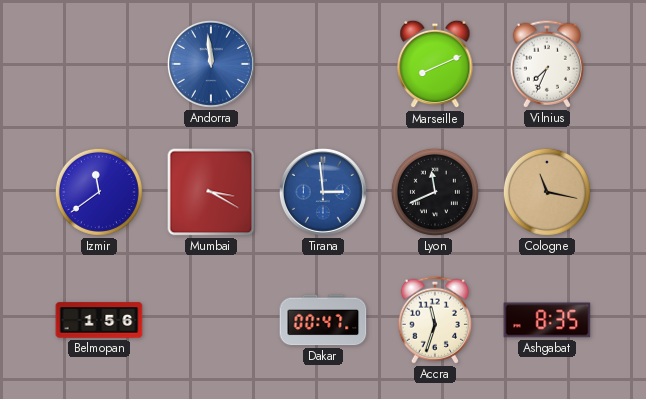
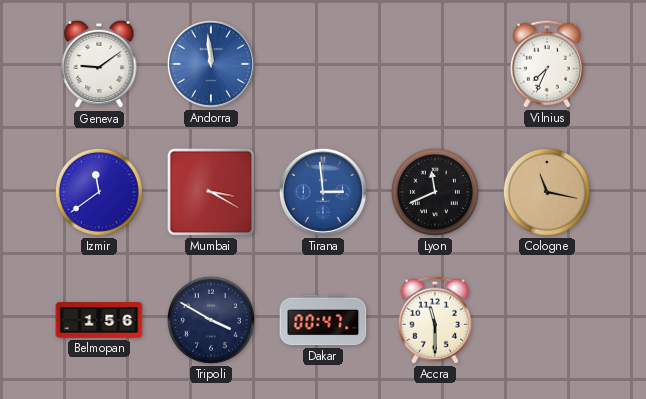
Geneva: none -> 9:09 (99, 64)
Marseille: 8:11 -> none (435, 64)
Tripoli: none -> 3:50 (211, 320)
Accra: 11:33 -> 11:30 (434, 320)
Ashgabat: 8:35 -> none (547, 320)
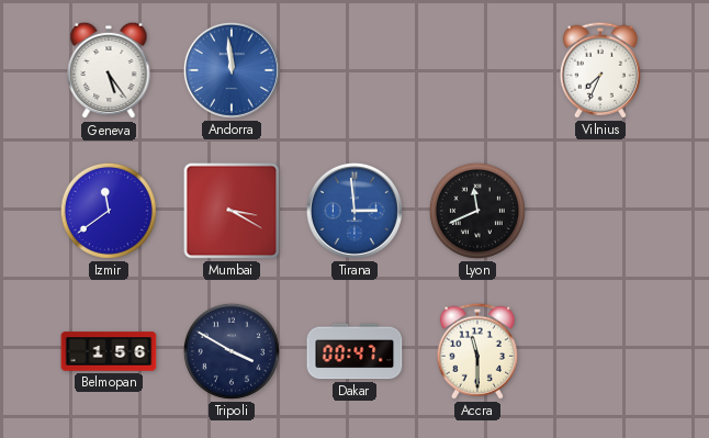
Geneva: 9:09 -> 5:24 (109, 70)
Cologne: 11:17 -> none (547, 192)
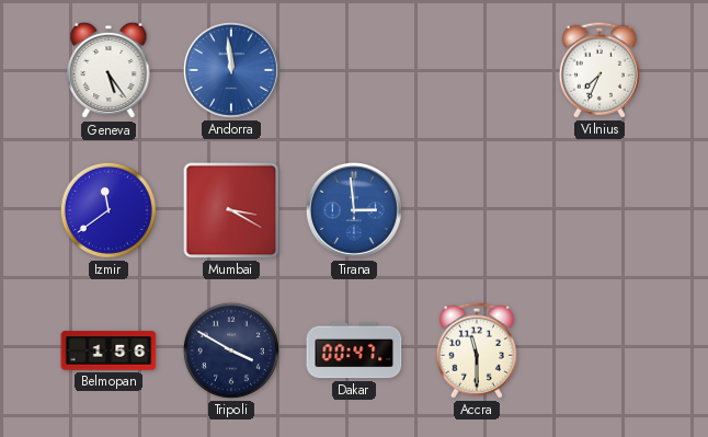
Lyon: 11:41 -> none (477, 211)
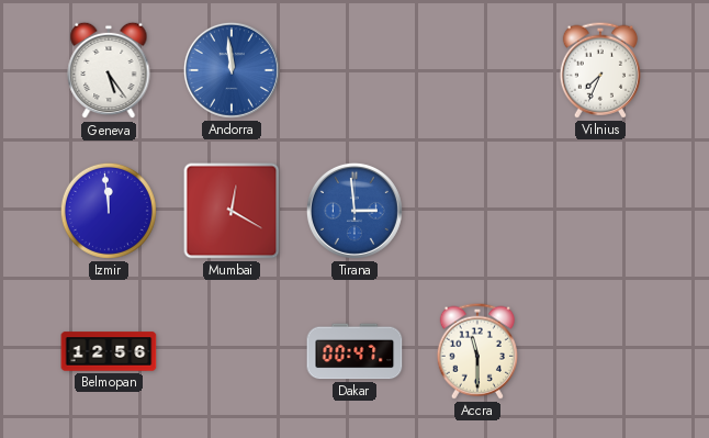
Izmir: 11:39 -> 11:59 (109, 211)
Mumbai: 3:20 -> 12:20 (232, 211)
Belmopan: 1:56 -> 12:56 (109, 351)
Tripoli: 3:50 -> none (231, 350)
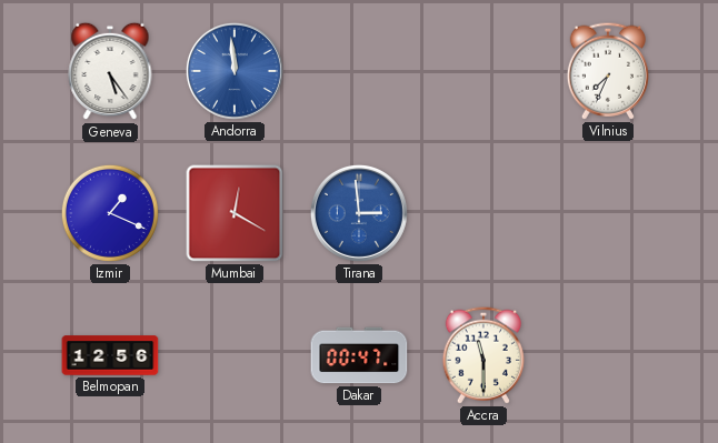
Izmir: 11:59 -> 1:19 (110, 213)
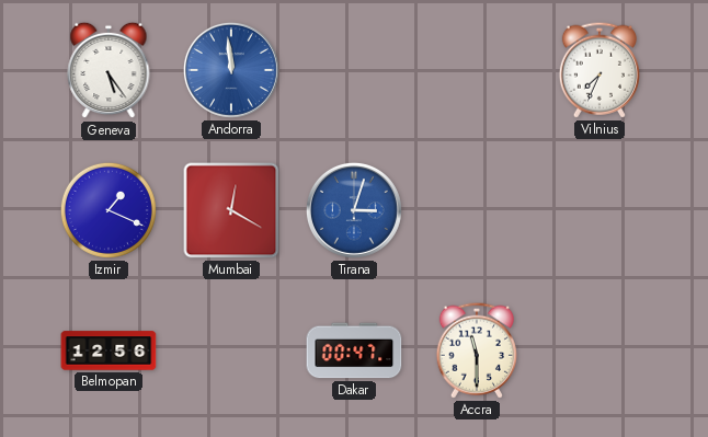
Tirana: 2:59 -> 3:03 (354, 210)
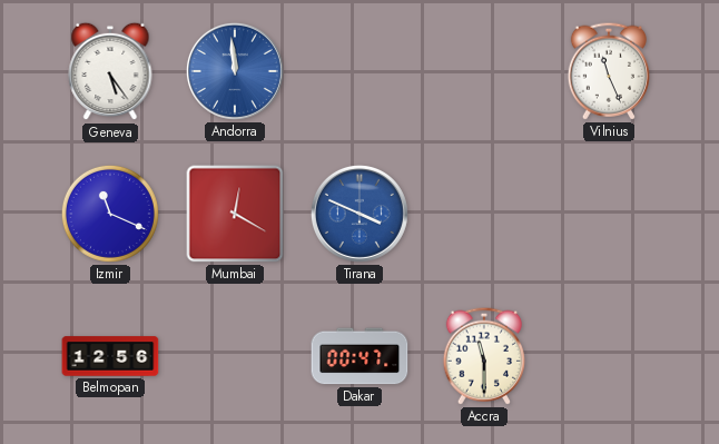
Vilnius: 7:34 -> 11:26 (608, 71)
Izmir: 1:19 -> 11:19 (110, 214)
Tirana: 3:03 -> 3:49 (359, 214)
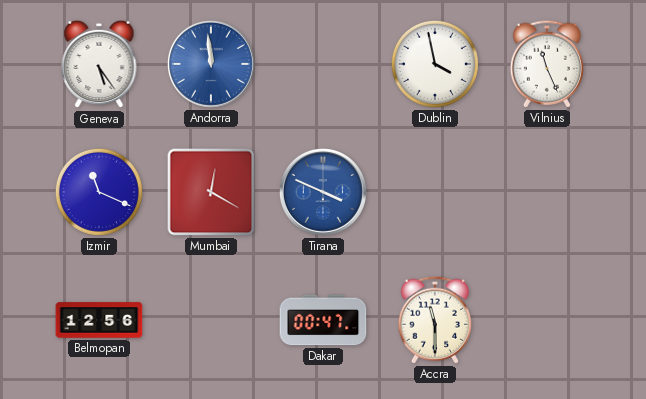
Dublin: none -> 3:58 (435, 64)
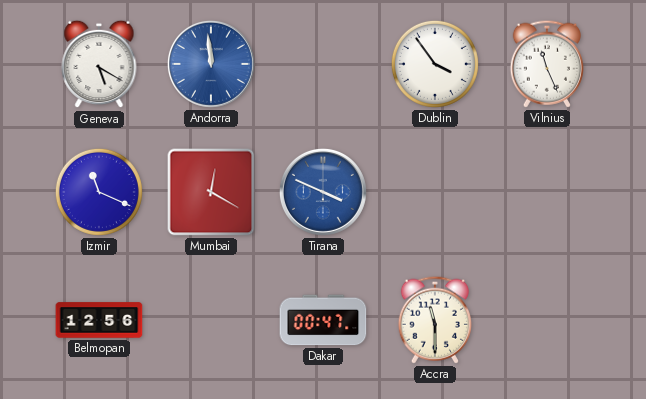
Geneva: 5:24 -> 5:20 (99, 64)
Dublin: 3:58 -> 3:54 (435, 64)
